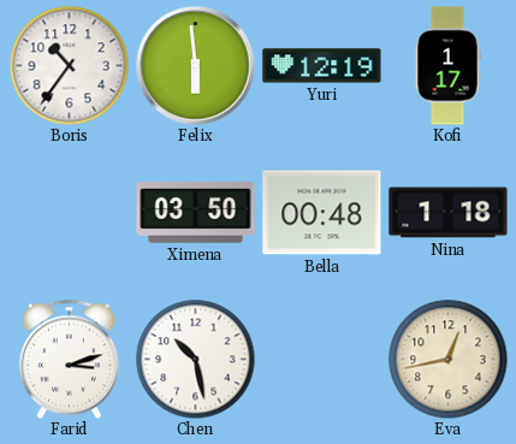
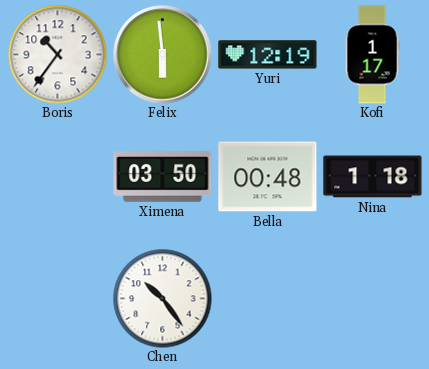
Farid: 3:12 -> none (69, 359)
Chen: 10:28 -> 10:24 (163, 299)
Eva: 12:43 -> none (449, 360)
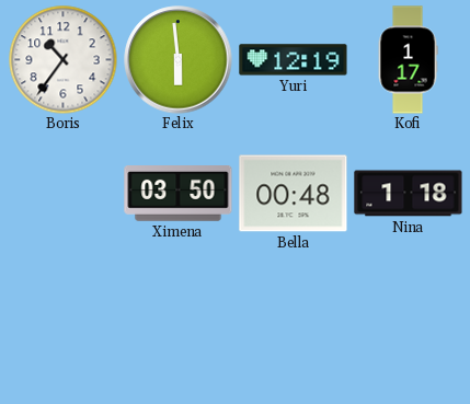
Chen: 10:24 -> none (163, 299)
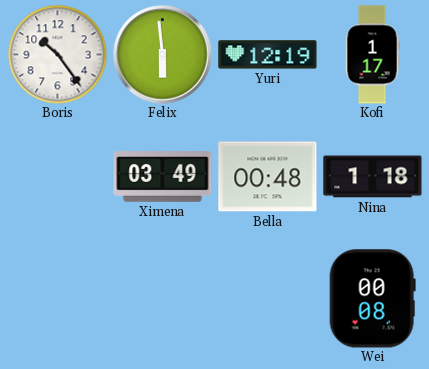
Boris: 10:36 -> 10:24 (58, 55)
Ximena: 03:50 -> 03:49 (163, 177)
Wei: none -> 00:08 (372, 299)
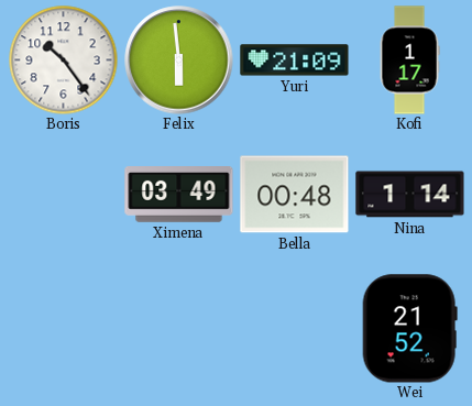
Yuri: 12:19 -> 21:09 (295, 61)
Nina: 1:18 -> 1:14 (410, 195)
Wei: 00:08 -> 21:52 (409, 329)
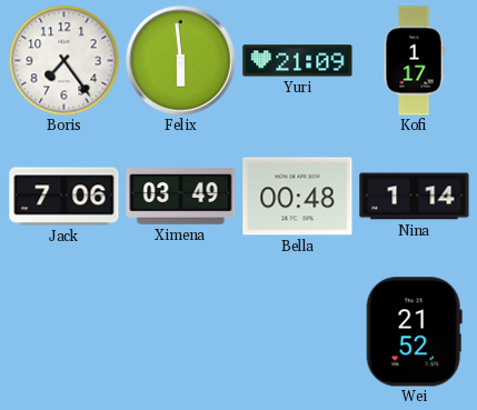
Boris: 10:24 -> 7:24 (64, 61)
Jack: none -> 7:06 (64, 197)
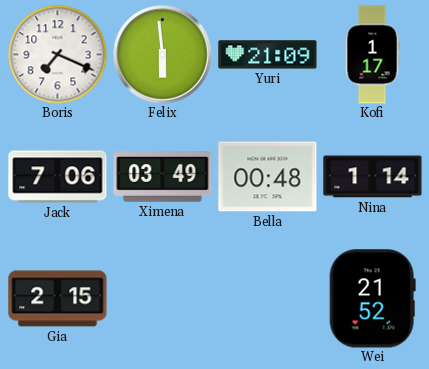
Boris: 7:24 -> 7:19 (58, 55)
Gia: none -> 2:15 (58, 299)
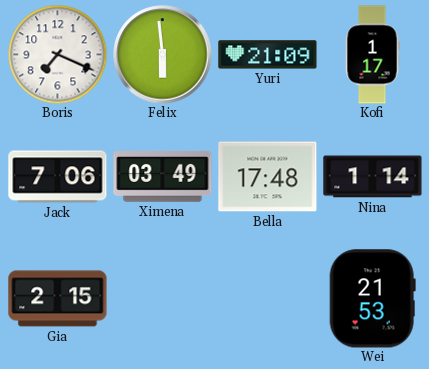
Bella: 00:48 -> 17:48 (268, 177)
Wei: 21:52 -> 21:53 (372, 299)
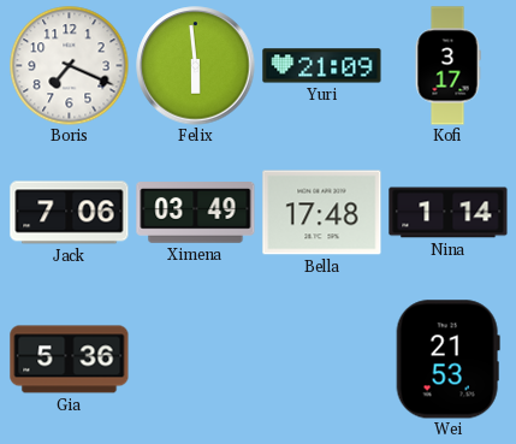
Kofi: 1:17 -> 3:17 (447, 66)
Gia: 2:15 -> 5:36 (70, 360)
